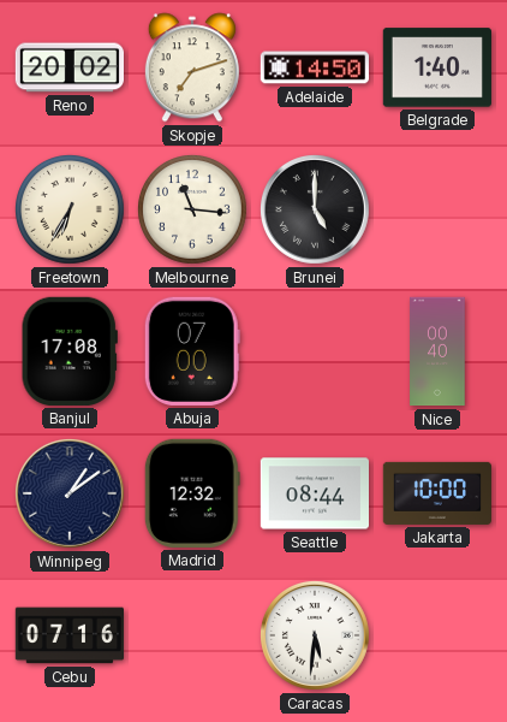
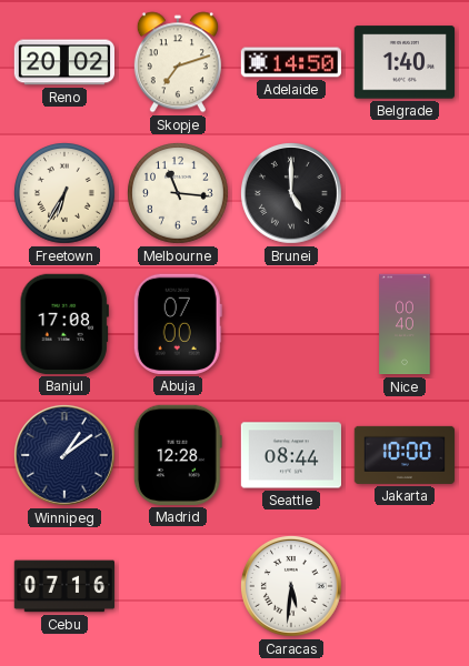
Madrid: 12:32 -> 12:28 (178, 455)
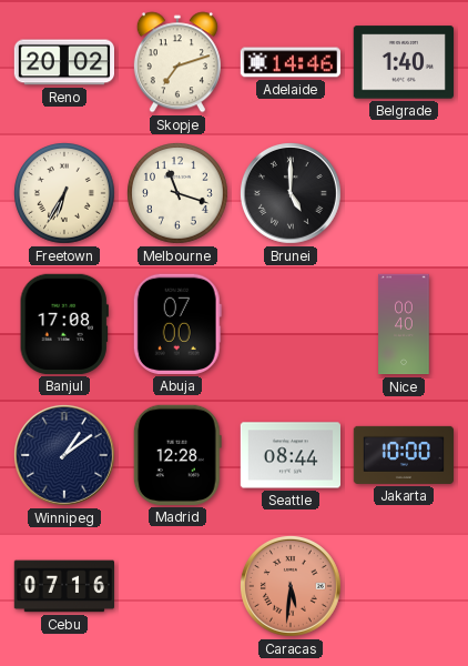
Adelaide: 14:50 -> 14:46 (289, 62)
Melbourne: 11:16 -> 11:18 (179, 194)
Caracas dial: white -> salmon (291, 586)
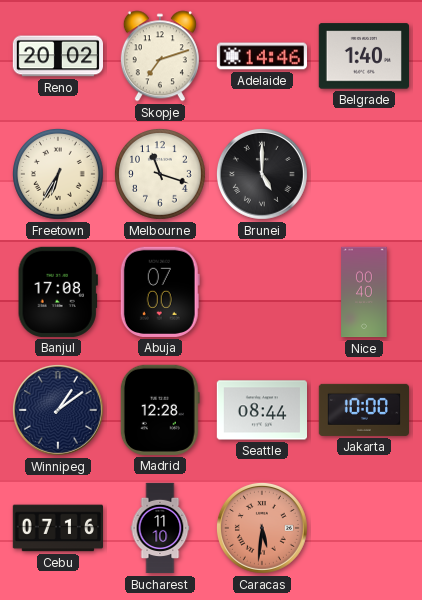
Bucharest: none -> 11:10 (160, 528)
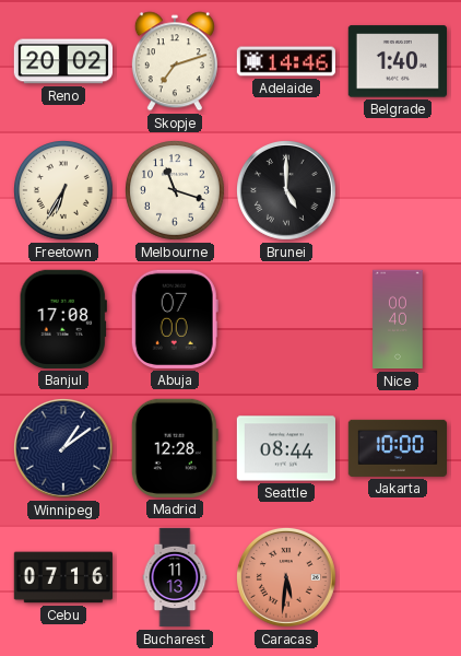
Bucharest: 11:10 -> 11:13 (175, 577)
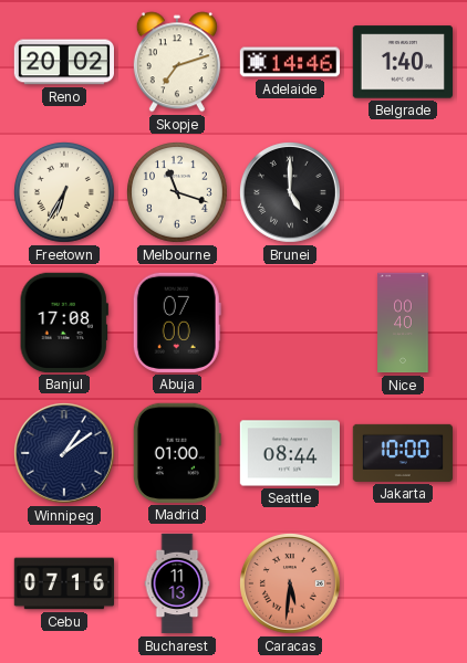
Madrid: 12:28 -> 01:00 (177, 453)
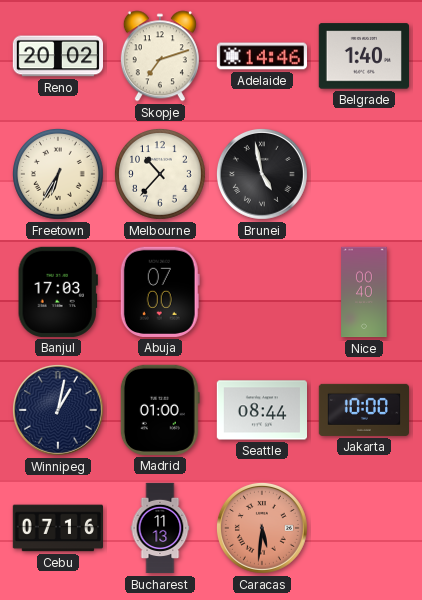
Melbourne: 11:18 -> 10:37 (161, 175)
Brunei: 5:00 -> 4:58 (262, 174)
Banjul: 17:08 -> 17:03 (58, 292)
Winnipeg: 1:09 -> 1:02 (58, 410)
